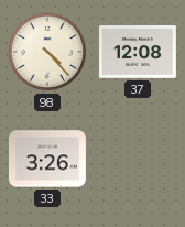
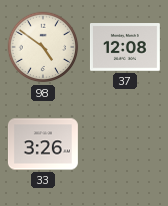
98: 4:23 -> 4:51 (43, 47)
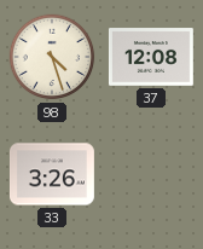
98: 4:51 -> 4:27 (52, 57)
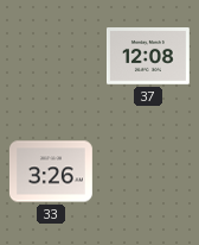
98: 4:27 -> none (52, 57)
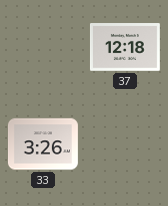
37: 12:08 -> 12:18 (125, 47)
